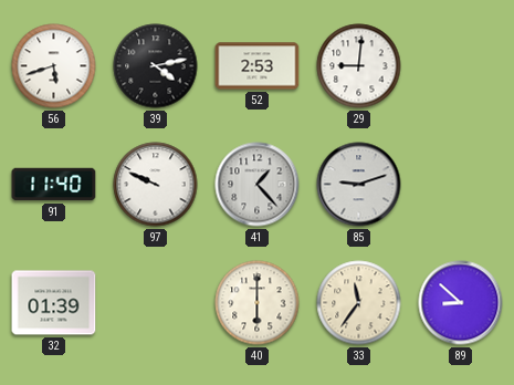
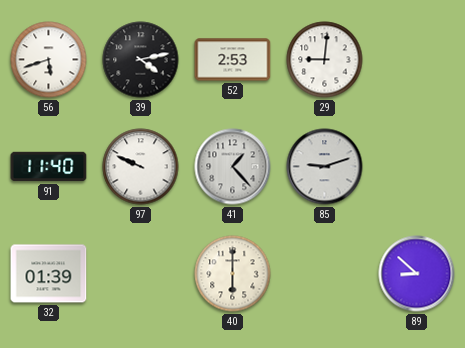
33: 11:36 -> none (359, 303)
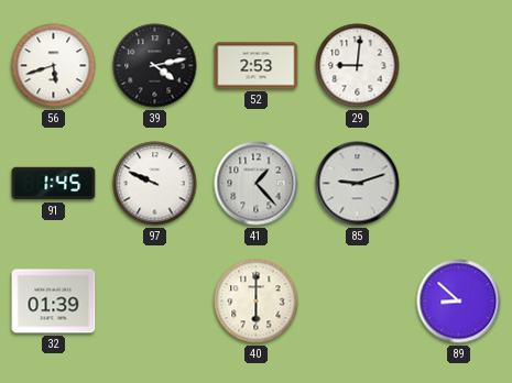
91: 11:40 -> 1:45 (54, 184)
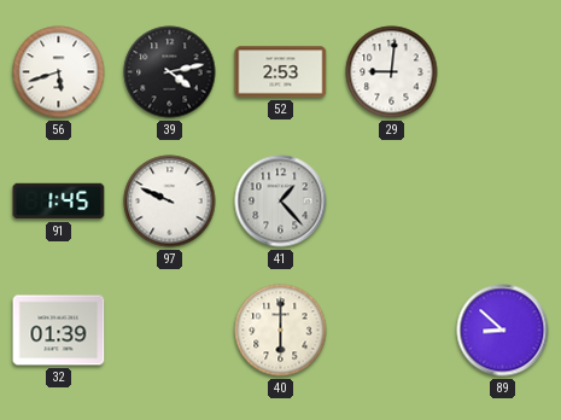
85: 9:12 -> none (358, 184)
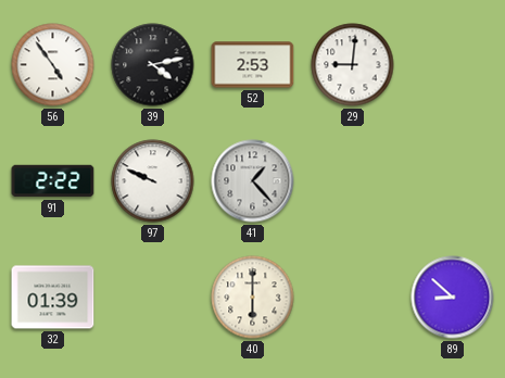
56: 5:42 -> 4:54 (53, 65)
91: 1:45 -> 2:22 (53, 181)
